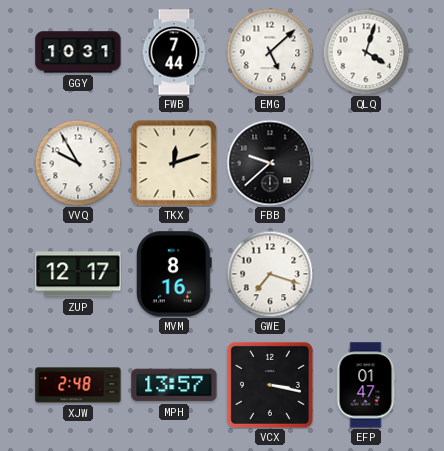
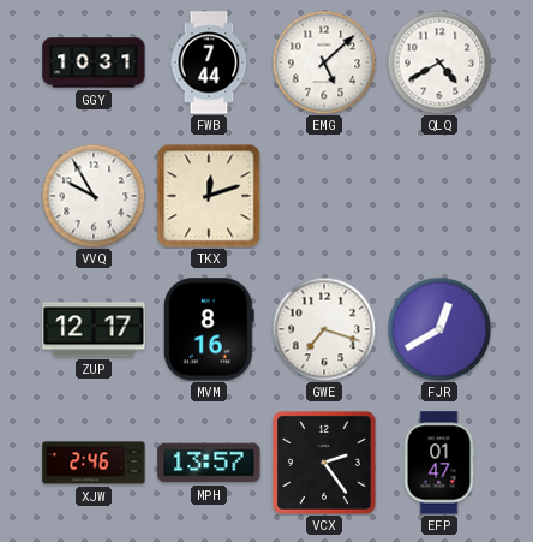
QLQ: 4:03 -> 4:40 (439, 62)
FBB: 9:38 -> none (270, 163)
FJR: none -> 12:40 (439, 329)
XJW: 2:48 -> 2:46 (94, 463)
VCX: 3:17 -> 2:24 (324, 463)
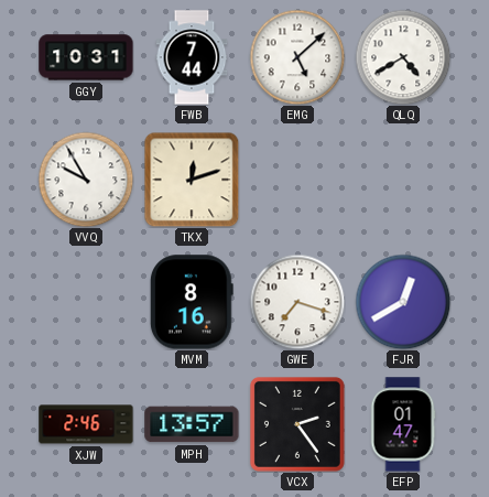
ZUP: 12:17 -> none (94, 329)
